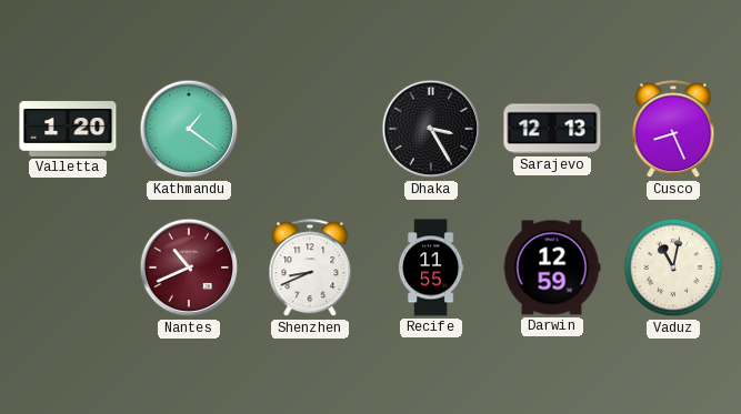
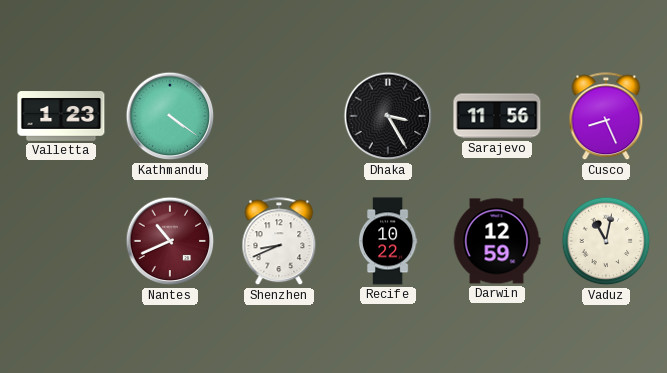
Valletta: 1:20 -> 1:23 (61, 116)
Kathmandu: 1:21 -> 4:21 (170, 116)
Sarajevo: 12:13 -> 11:56 (497, 116)
Recife: 11:55 -> 10:22 (388, 241)
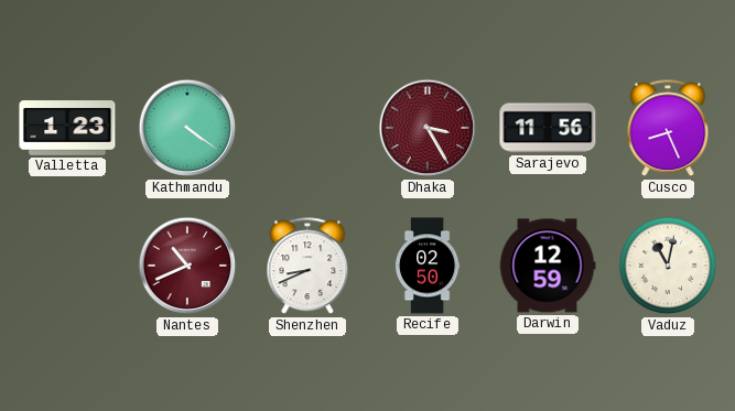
Dhaka dial: black -> burgundy (428, 128)
Recife: 10:22 -> 02:50 (428, 266)
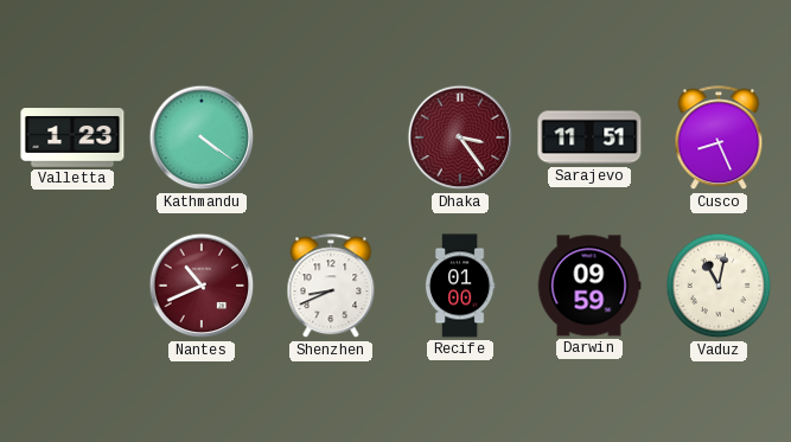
Dhaka: 3:25 -> 3:24 (460, 137)
Sarajevo: 11:56 -> 11:51 (589, 137)
Recife: 02:50 -> 01:00 (460, 286)
Darwin: 12:59 -> 09:59 (589, 286)
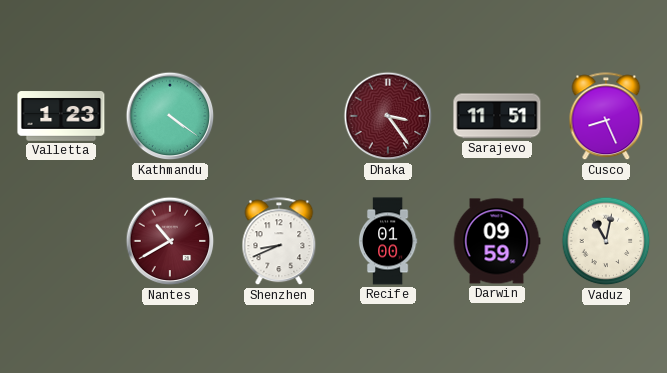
Nantes: 10:41 -> 10:40 (170, 241)
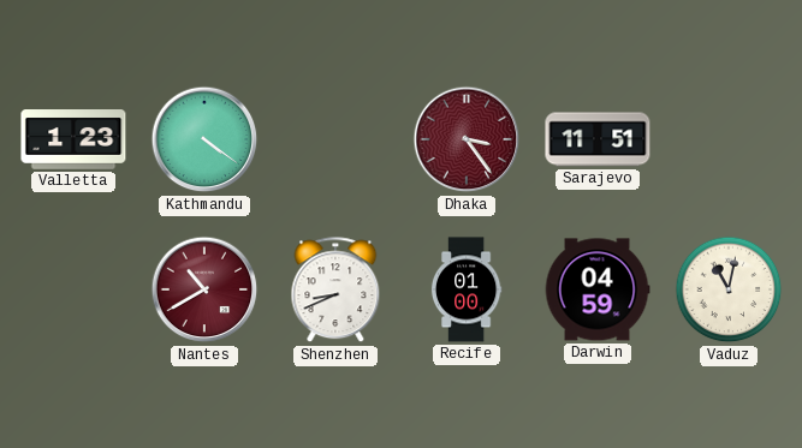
Cusco: 8:26 -> none (606, 117)
Darwin: 09:59 -> 04:59 (598, 289)
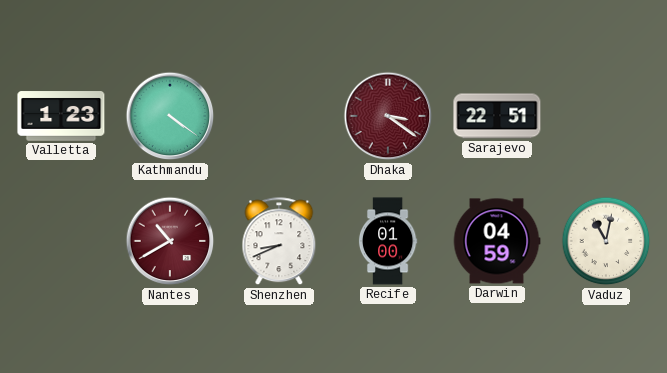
Dhaka: 3:24 -> 3:21 (388, 116)
Sarajevo: 11:51 -> 22:51 (497, 116)
